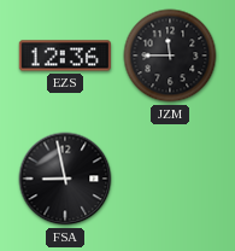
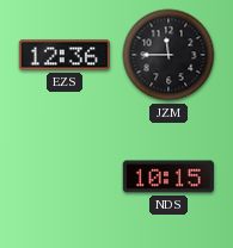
FSA: 8:58 -> none (65, 179)
NDS: none -> 10:15 (168, 176)
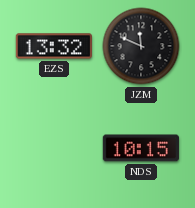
EZS: 12:36 -> 13:32 (54, 46)
JZM: 11:45 -> 11:49 (141, 46)
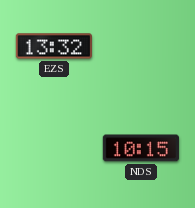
JZM: 11:49 -> none (141, 46)
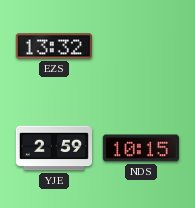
YJE: none -> 2:59 (53, 148)
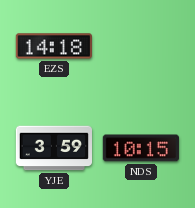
EZS: 13:32 -> 14:18 (54, 46)
YJE: 2:59 -> 3:59 (53, 148)
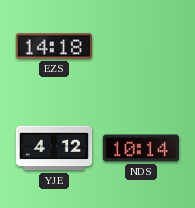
YJE: 3:59 -> 4:12 (53, 148)
NDS: 10:15 -> 10:14 (141, 148)
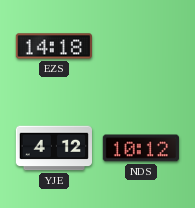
NDS: 10:14 -> 10:12 (141, 148)
